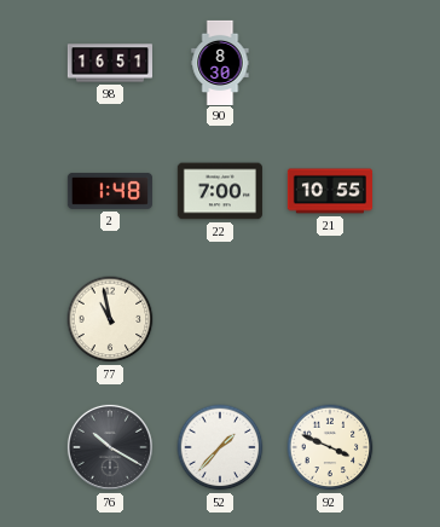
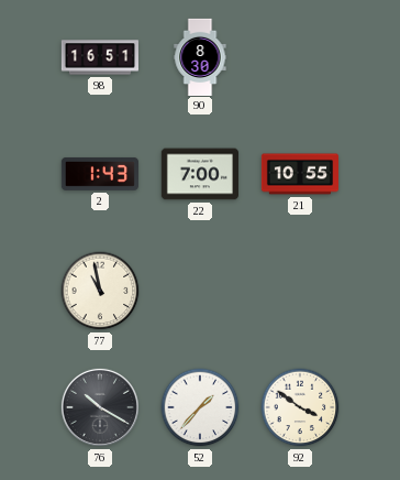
2: 1:48 -> 1:43 (100, 174)
92: 3:49 -> 3:51 (300, 407)
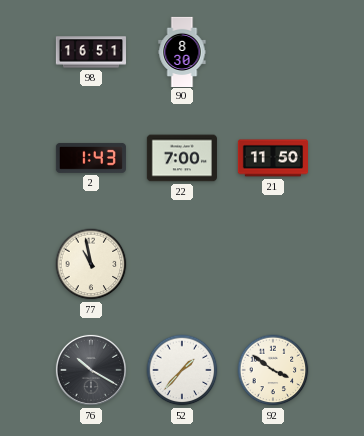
21: 10:55 -> 11:50 (272, 158)
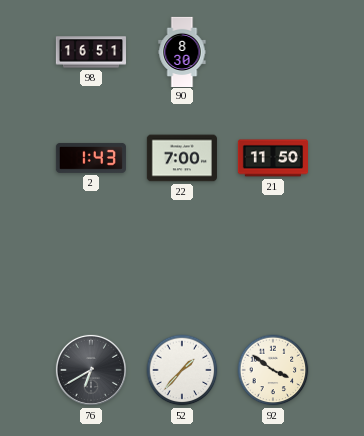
77: 10:58 -> none (91, 264)
76: 10:20 -> 6:40 (91, 370)
